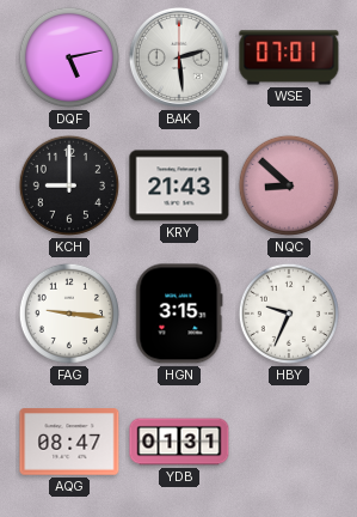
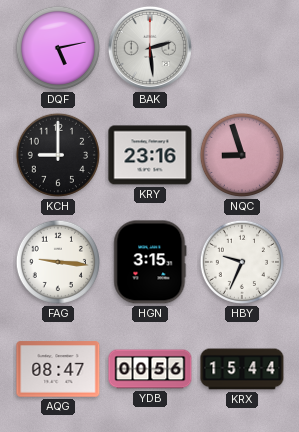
WSE: 07:01 -> none (289, 57)
KRY: 21:43 -> 23:16 (150, 155)
NQC: 8:52 -> 8:57 (242, 155)
YDB: 01:31 -> 00:56 (150, 369)
KRX: none -> 15:44 (242, 369)
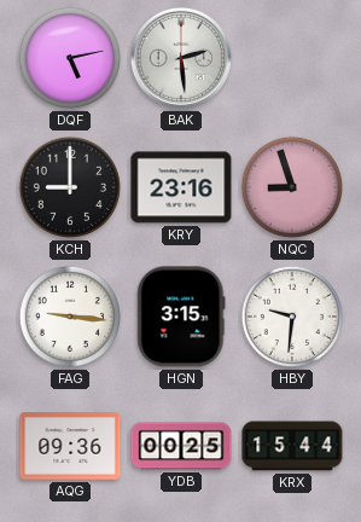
HBY: 9:34 -> 9:31 (292, 317)
AQG: 08:47 -> 09:36 (70, 446)
YDB: 00:56 -> 00:25 (181, 446)
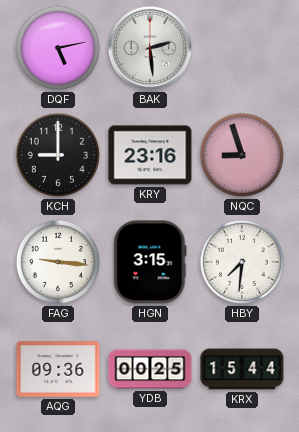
HBY: 9:31 -> 7:31 (242, 262)
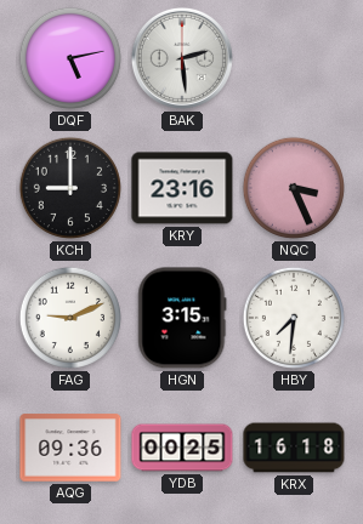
NQC: 8:57 -> 3:26 (294, 188)
FAG: 9:16 -> 9:11 (70, 318)
KRX: 15:44 -> 16:18 (294, 448)
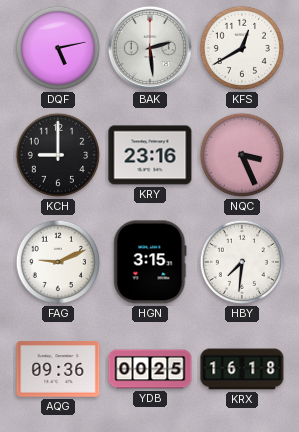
KFS: none -> 12:40 (242, 48)
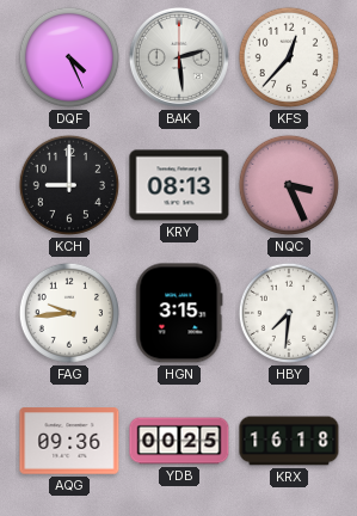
DQF: 5:13 -> 4:26 (69, 57)
KFS: 12:40 -> 12:37 (289, 57)
KRY: 23:16 -> 08:13 (179, 185)
FAG: 9:11 -> 9:44 (69, 313)
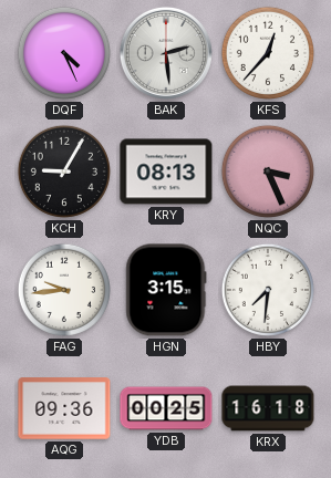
KCH: 9:00 -> 9:05 (64, 172)
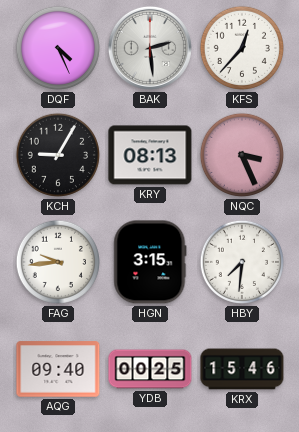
AQG: 09:36 -> 09:40 (58, 369)
KRX: 16:18 -> 15:46 (242, 369)
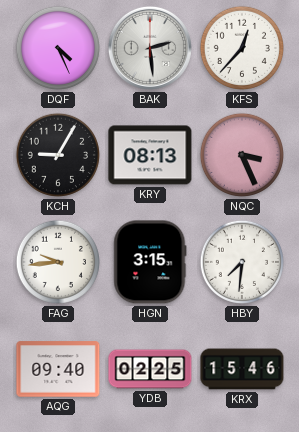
YDB: 00:25 -> 02:25 (150, 369)
